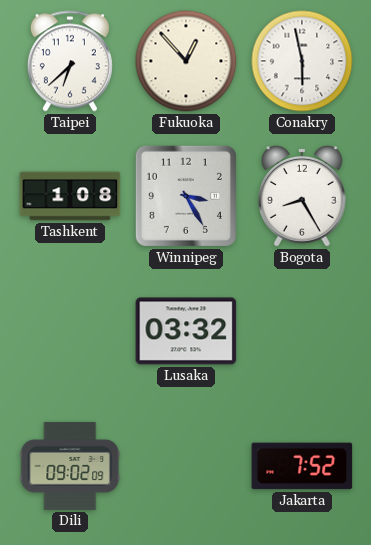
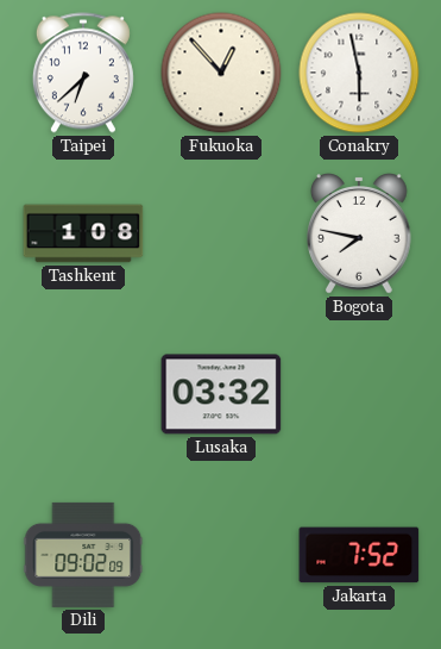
Winnipeg: 3:25 -> none (186, 196)
Bogota: 8:25 -> 7:47 (360, 233)
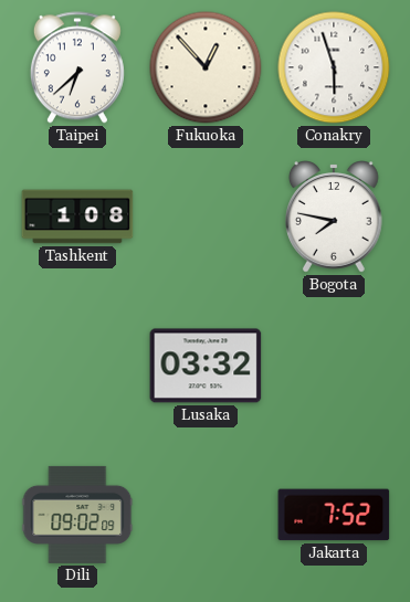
Conakry: 5:58 -> 5:57 (334, 67)
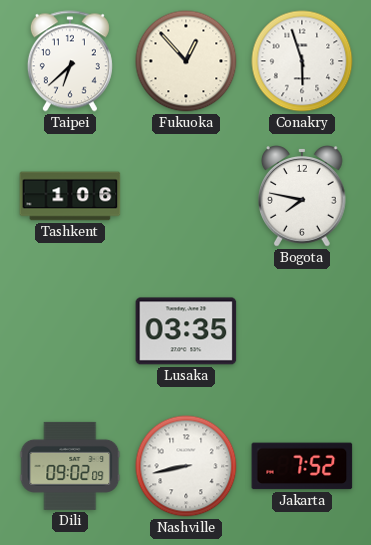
Tashkent: 1:08 -> 1:06 (70, 196)
Lusaka: 03:32 -> 03:35 (186, 331)
Nashville: none -> 8:43 (186, 466)
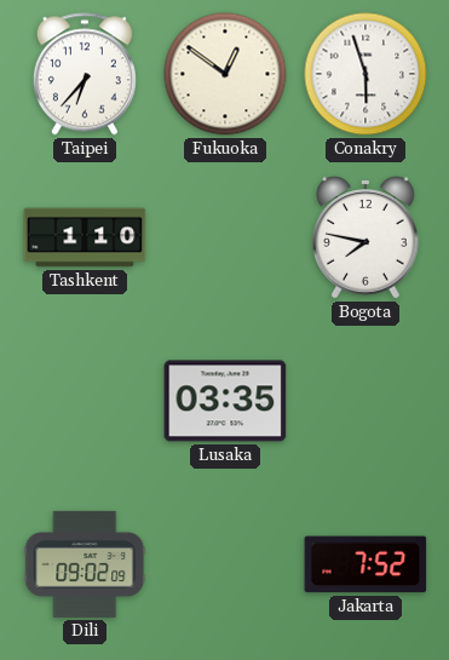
Taipei: 6:38 -> 6:37 (85, 74)
Fukuoka: 12:53 -> 12:51 (225, 74)
Tashkent: 1:06 -> 1:10 (85, 237)
Nashville: 8:43 -> none (186, 466)
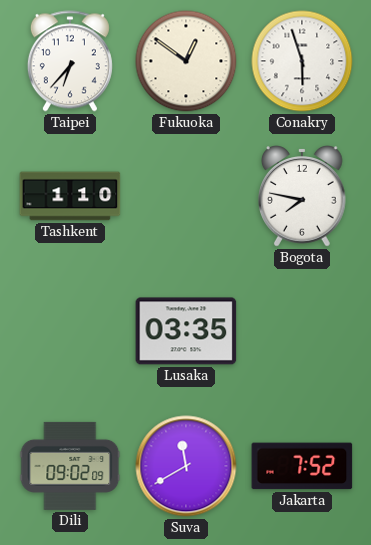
Suva: none -> 11:40 (186, 466)
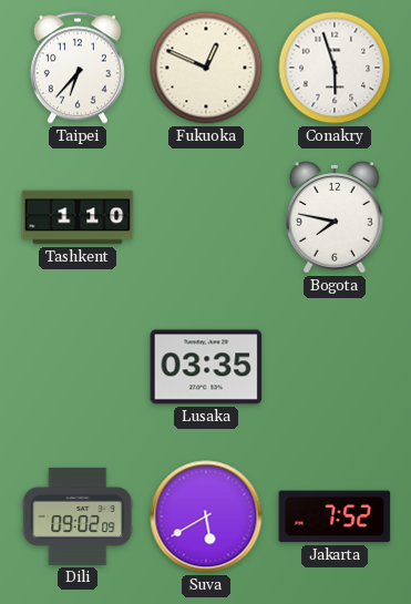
Fukuoka: 12:51 -> 12:49 (206, 68)
Suva: 11:40 -> 5:40 (206, 516)
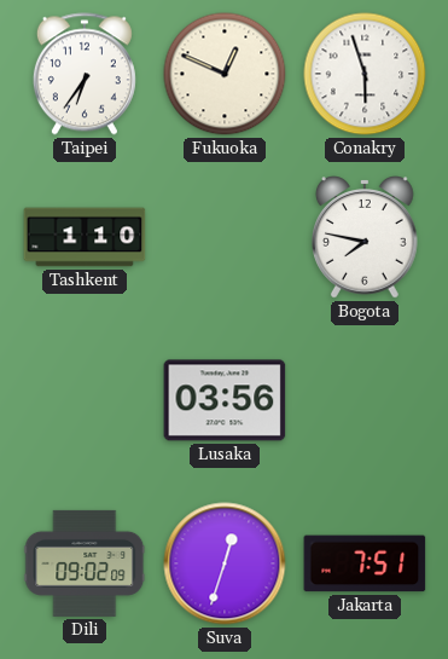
Taipei: 6:37 -> 6:36 (85, 74)
Lusaka: 03:35 -> 03:56 (225, 400)
Suva: 5:40 -> 12:33 (225, 563)
Jakarta: 7:52 -> 7:51 (365, 563)
